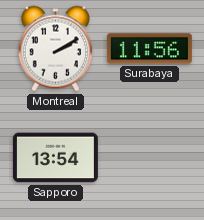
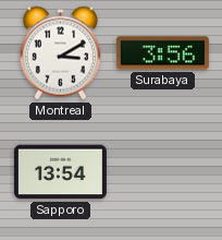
Montreal: 2:10 -> 3:10 (60, 53)
Surabaya: 11:56 -> 3:56 (162, 53)
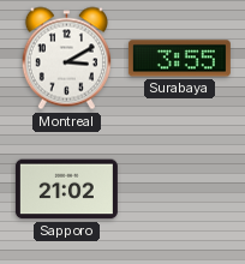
Surabaya: 3:56 -> 3:55 (179, 59)
Sapporo: 13:54 -> 21:02 (66, 190)
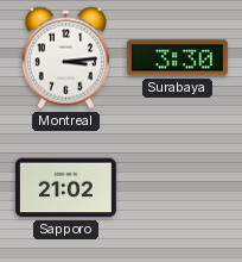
Montreal: 3:10 -> 3:14 (65, 58)
Surabaya: 3:55 -> 3:30 (177, 58)
